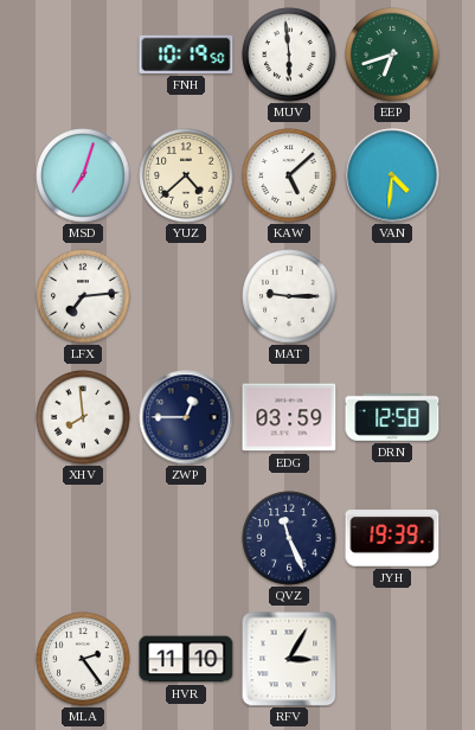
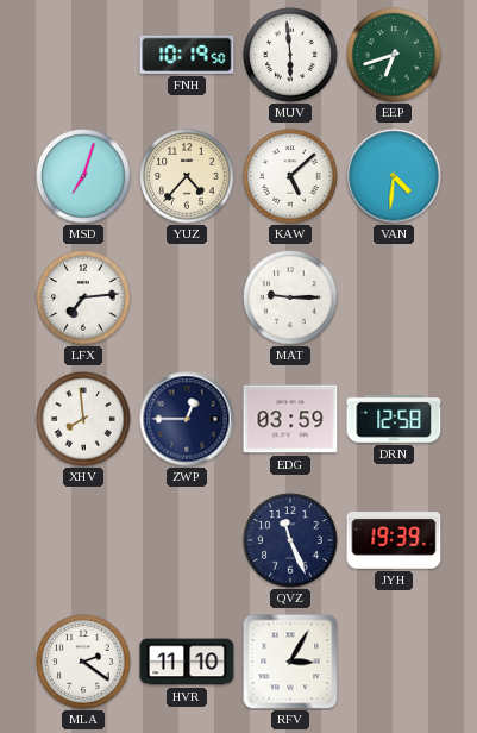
YUZ: 4:38 -> 4:37 (187, 176)
MLA: 2:24 -> 2:21 (83, 662)
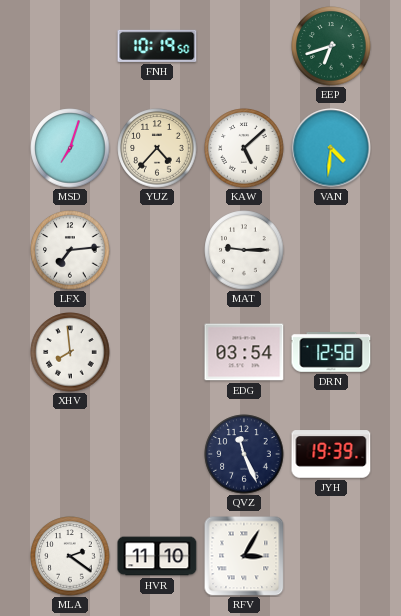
MUV: 5:59 -> none (290, 55)
ZWP: 12:45 -> none (187, 419)
EDG: 03:59 -> 03:54 (244, 352)
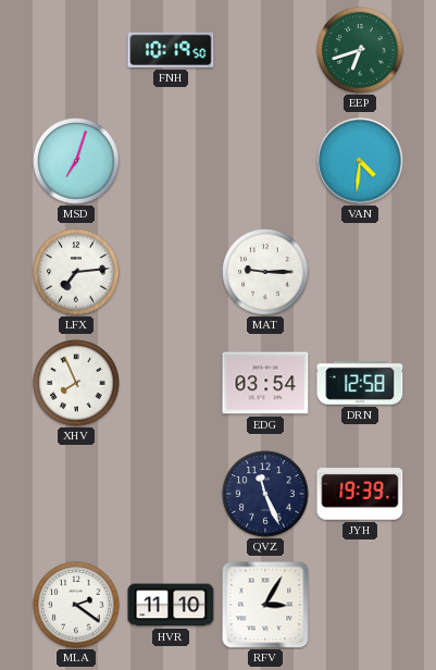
YUZ: 4:37 -> none (157, 148)
KAW: 5:08 -> none (244, 148)
XHV: 7:59 -> 7:56 (76, 383)
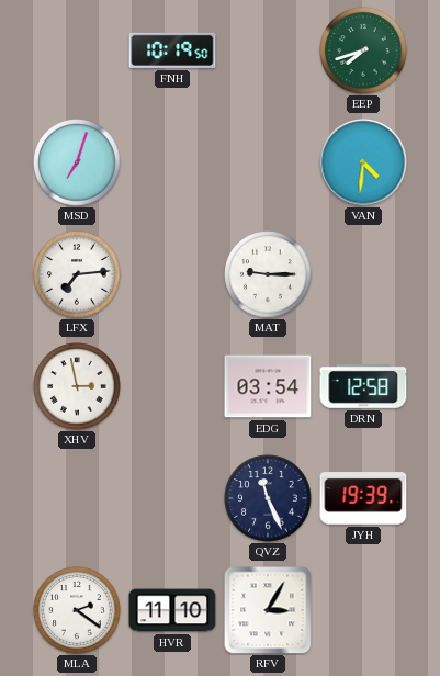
EEP: 6:42 -> 7:42 (363, 50)
XHV: 7:56 -> 2:58 (77, 386)
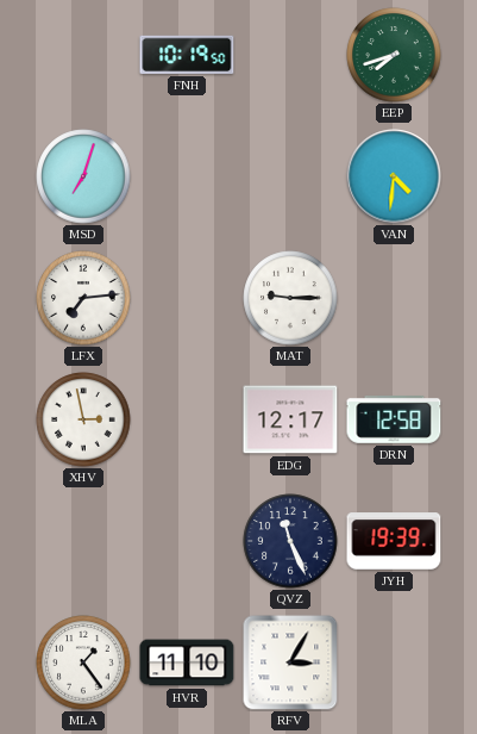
EDG: 03:54 -> 12:17 (290, 419)
MLA: 2:21 -> 1:24 (83, 663)
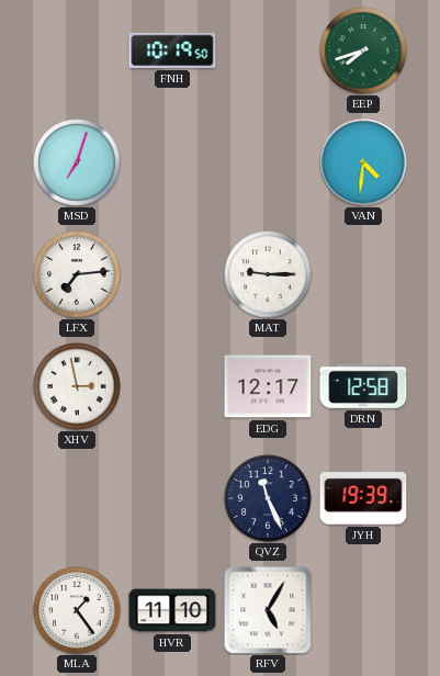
RFV: 3:05 -> 5:05 (268, 610)
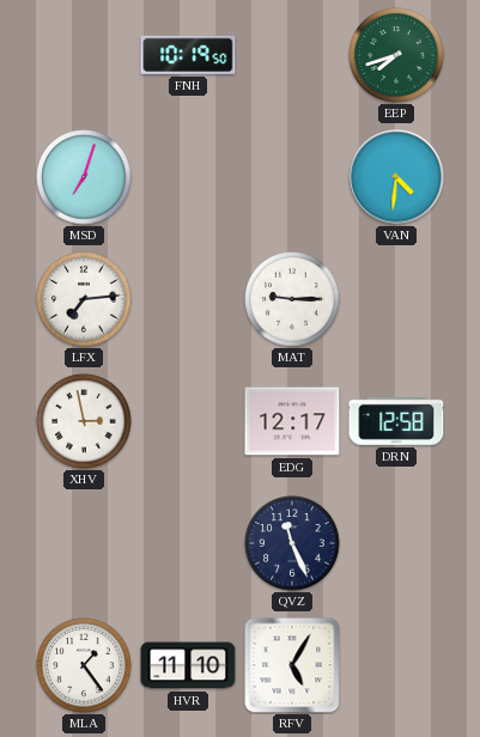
JYH: 19:39 -> none (363, 498)
